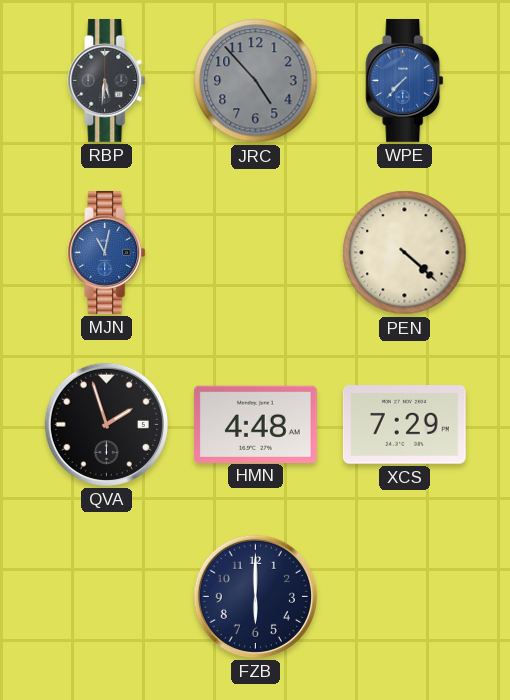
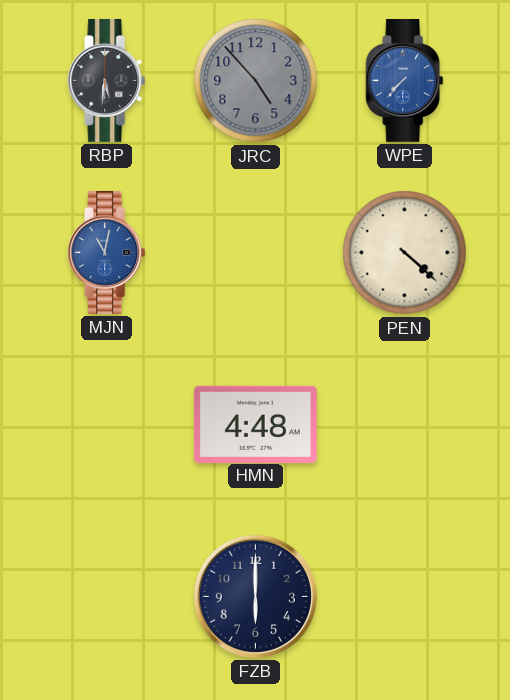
QVA: 1:57 -> none (106, 424)
XCS: 7:29 -> none (404, 425)
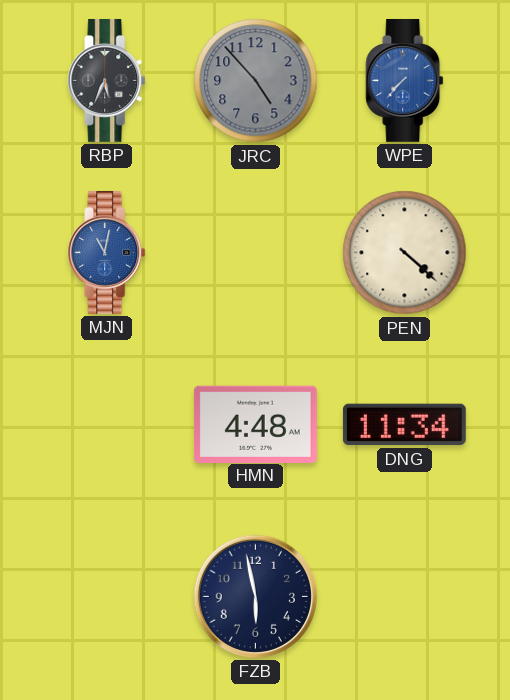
RBP: 5:31 -> 5:34 (107, 80)
DNG: none -> 11:34 (404, 425)
FZB: 6:00 -> 5:58 (255, 596)
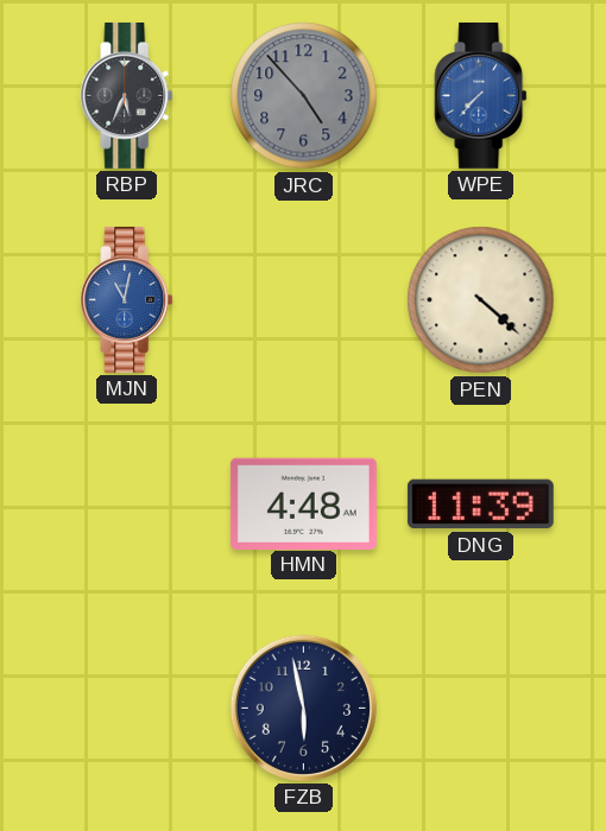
DNG: 11:34 -> 11:39 (480, 505)
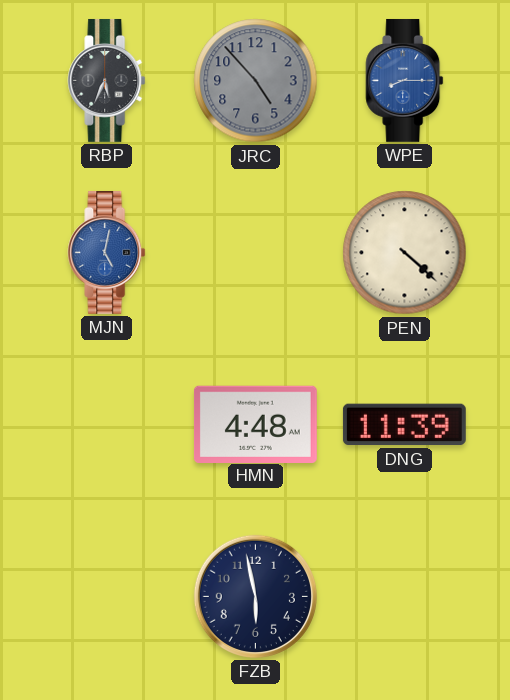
WPE: 7:37 -> 8:15 (405, 80)
MJN: 11:02 -> 5:02 (107, 252)
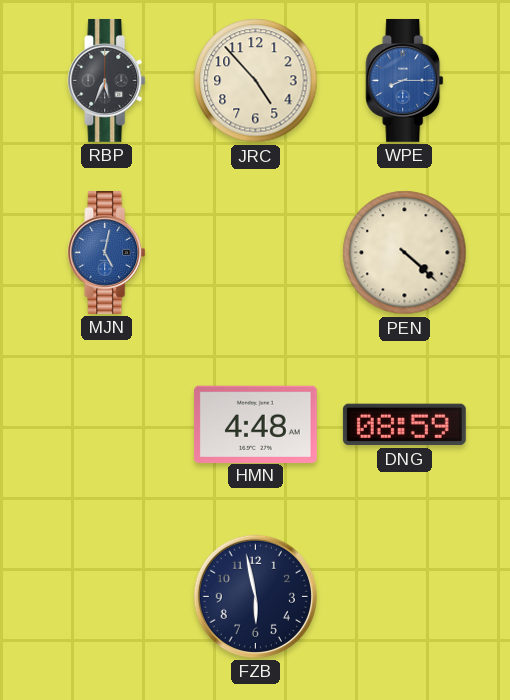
JRC dial: grey -> cream (256, 81)
DNG: 11:39 -> 08:59 (404, 425)
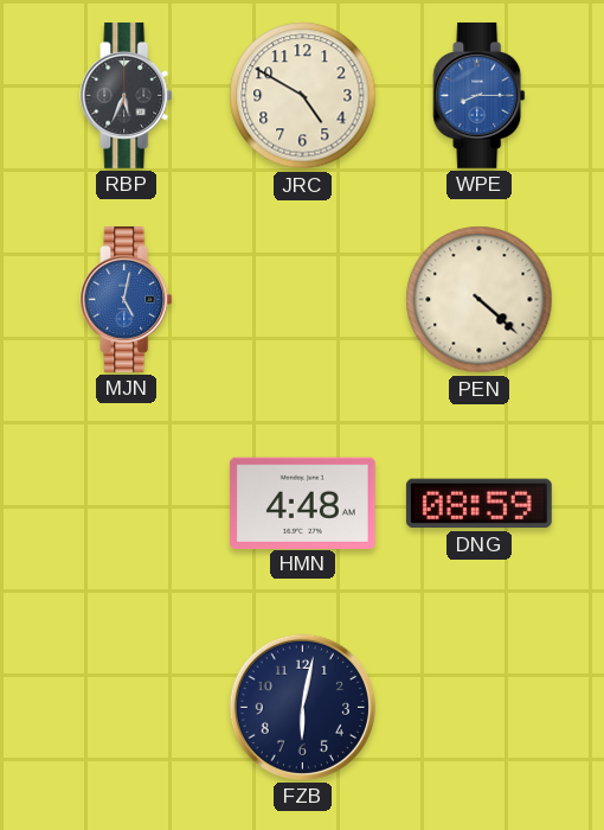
JRC: 4:53 -> 4:50 (303, 96)
FZB: 5:58 -> 6:02 (302, 707)
